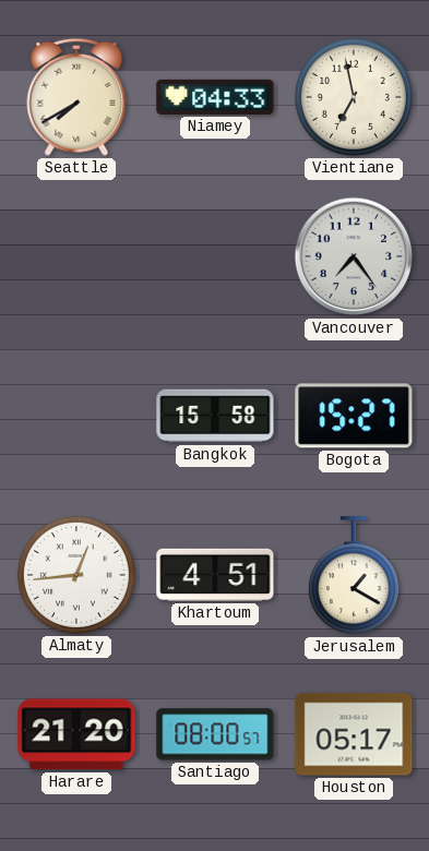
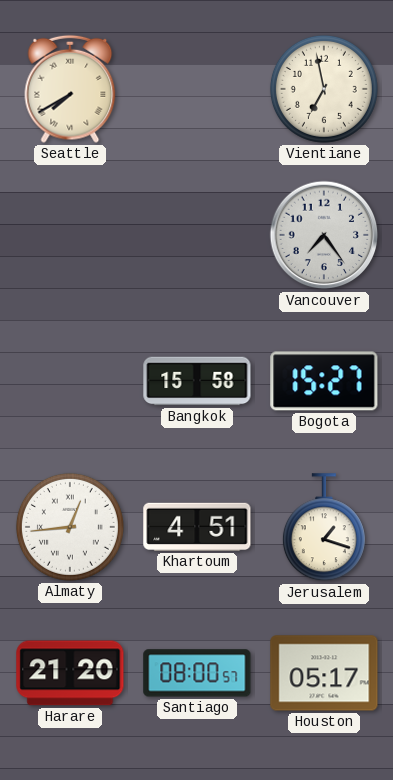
Niamey: 04:33 -> none (215, 97)
Jerusalem: 1:20 -> 1:18 (324, 528)
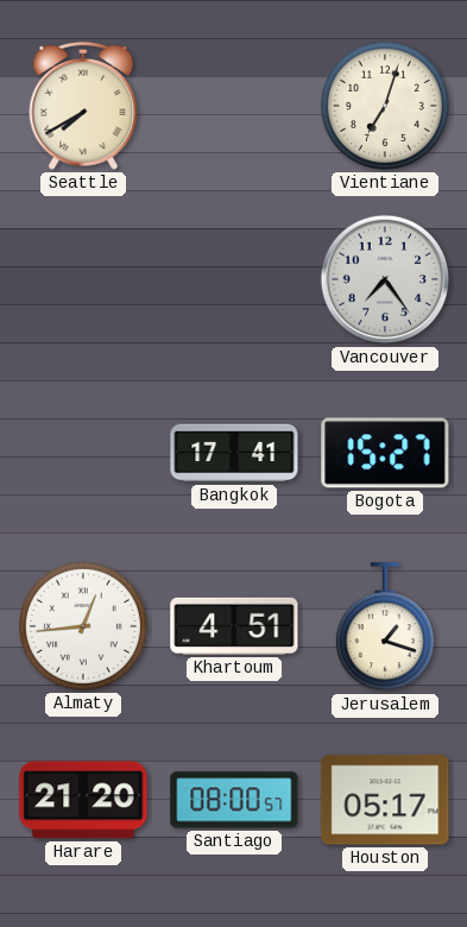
Vientiane: 6:58 -> 7:03 (385, 106)
Bangkok: 15:58 -> 17:41 (234, 453)
